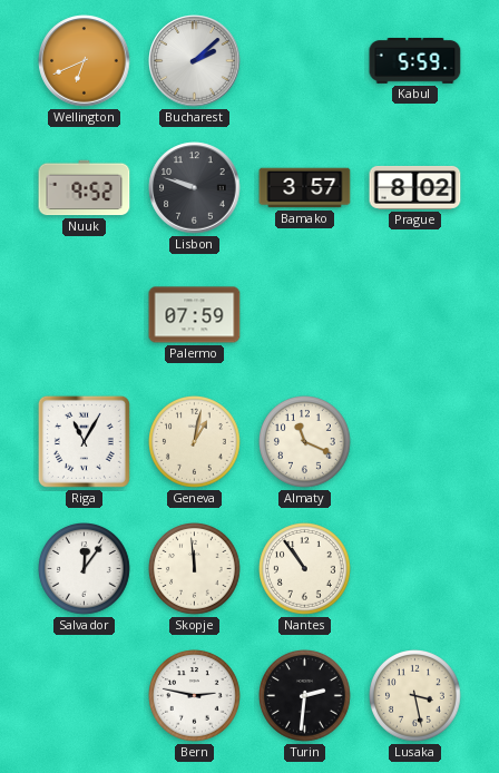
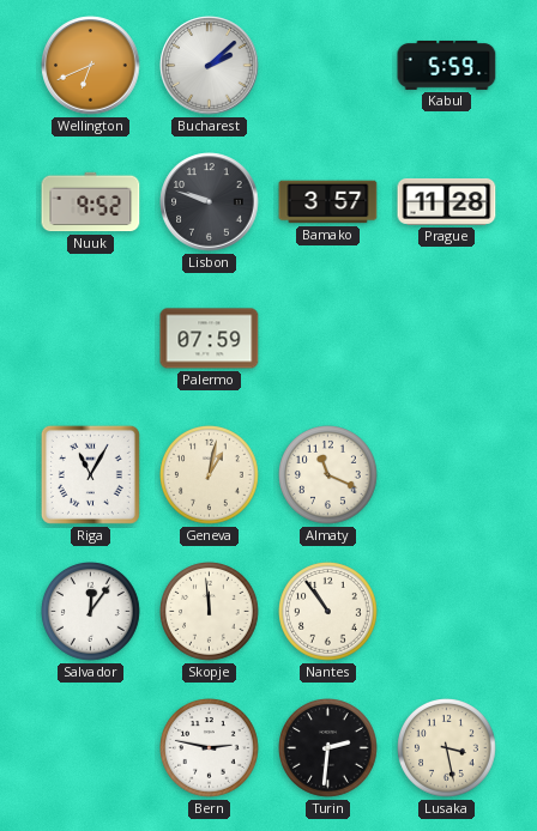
Prague: 8:02 -> 11:28 (447, 201)
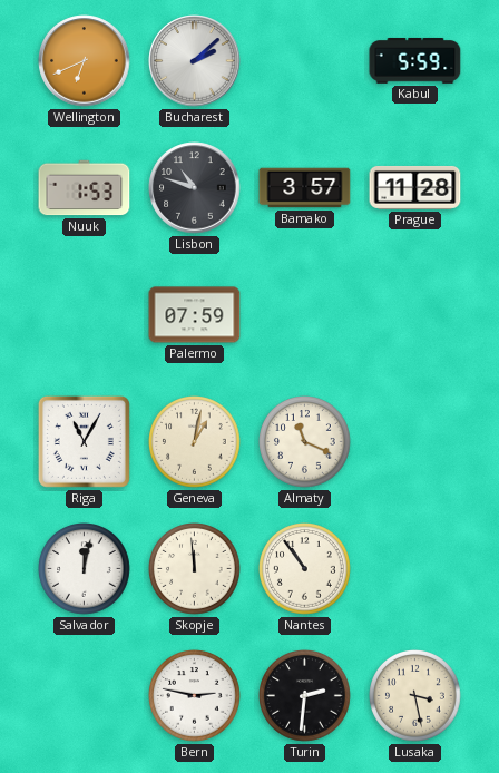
Nuuk: 9:52 -> 1:53 (85, 188)
Lisbon: 9:48 -> 10:48 (195, 188)
Salvador: 12:06 -> 12:02 (85, 569)
